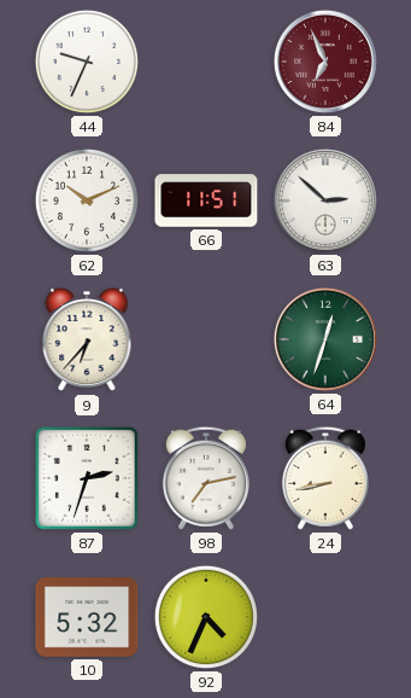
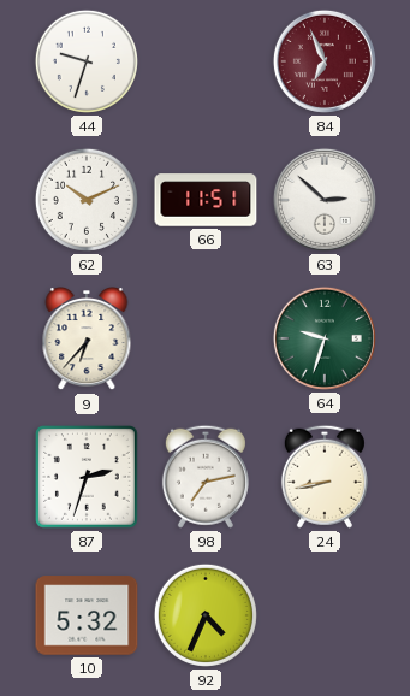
44: 9:34 -> 9:33 (87, 61)
64: 12:33 -> 9:33 (325, 338)
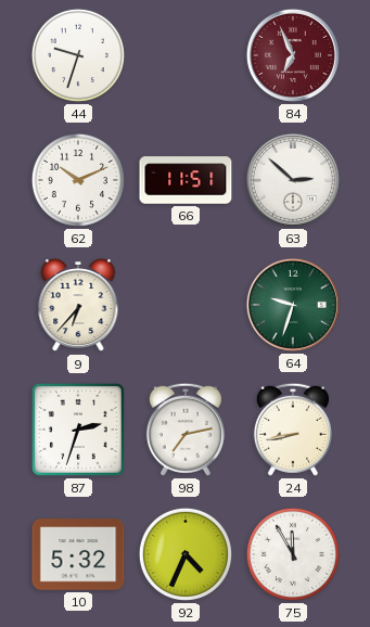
75: none -> 11:55 (293, 554)
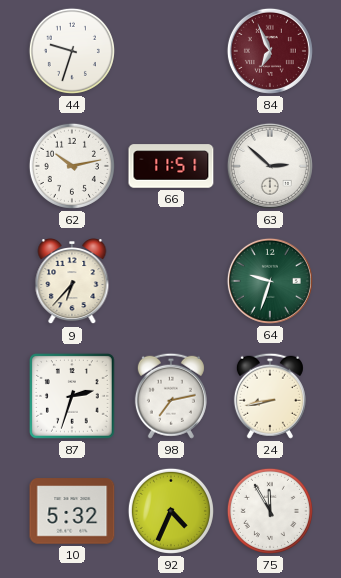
62: 10:11 -> 10:13 (72, 166)
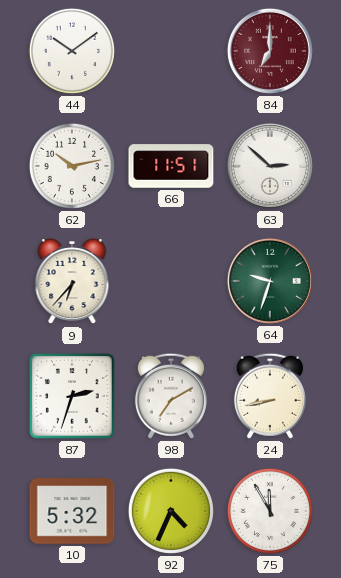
44: 9:33 -> 10:09 (72, 51)
84: 6:56 -> 7:00 (270, 51)
98: 7:13 -> 7:10 (171, 396)
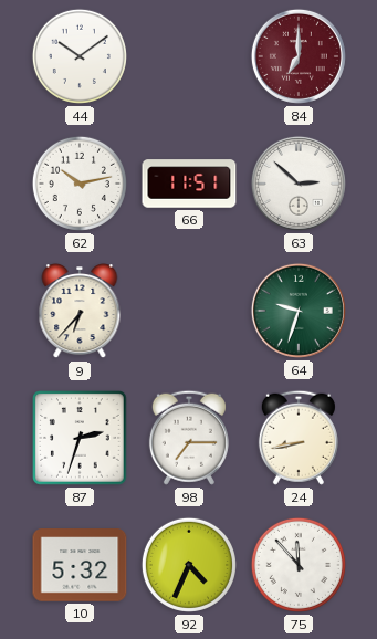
98: 7:10 -> 7:15 (189, 438)
75: 11:55 -> 11:53 (299, 565)
